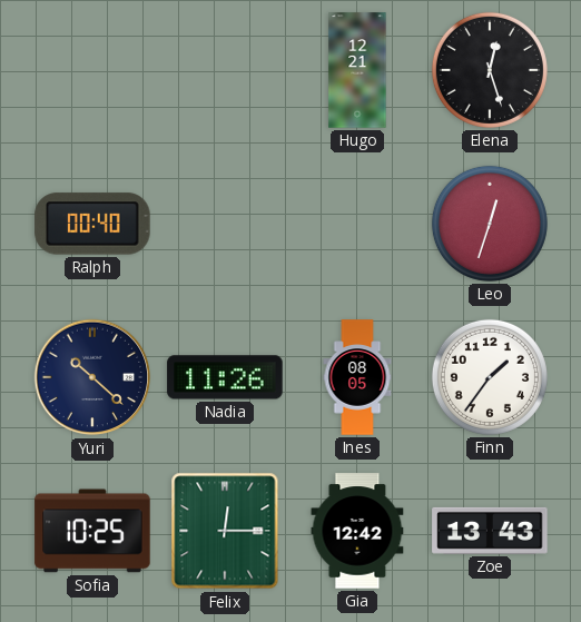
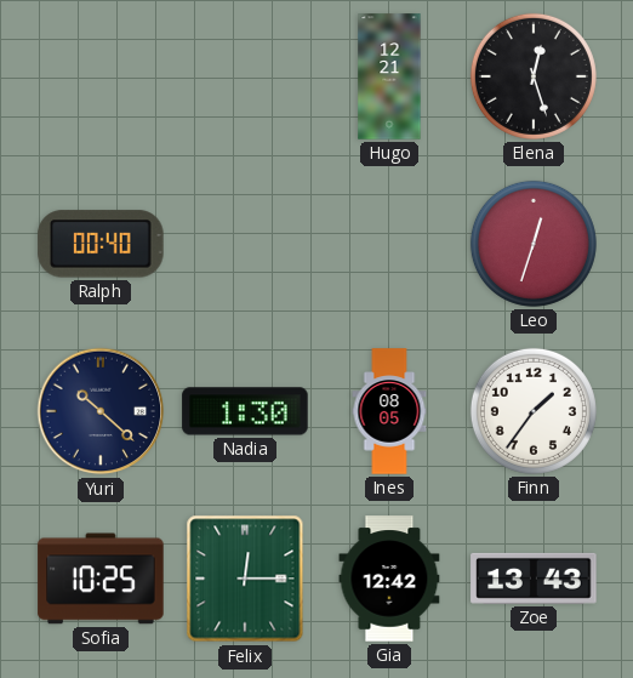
Nadia: 11:26 -> 1:30 (245, 411)
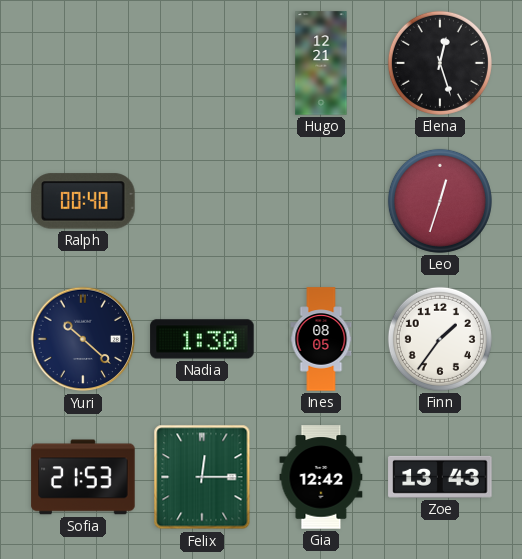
Sofia: 10:25 -> 21:53 (83, 477)
